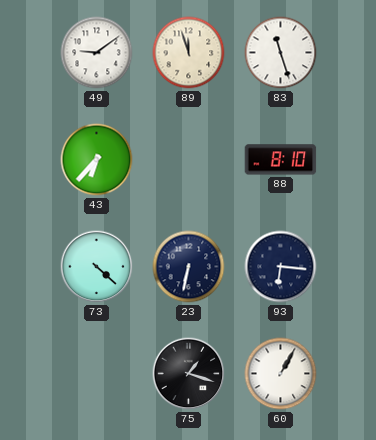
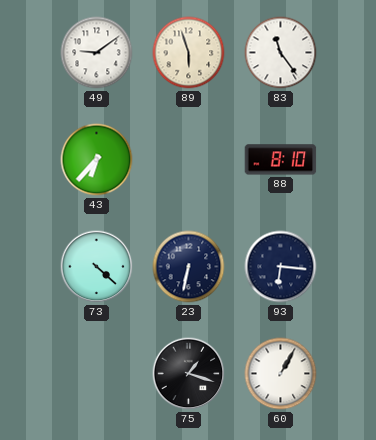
89: 11:57 -> 5:57 (189, 53)
83: 11:27 -> 11:24 (281, 53)
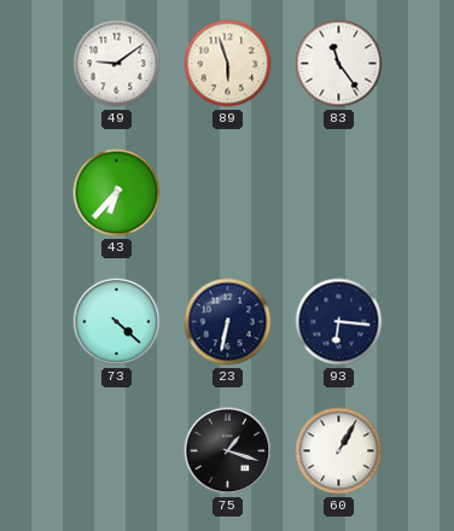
88: 8:10 -> none (281, 160)
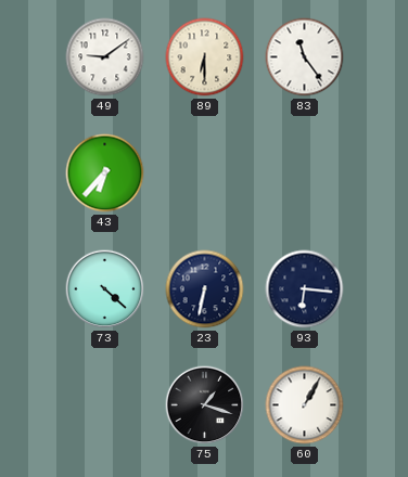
89: 5:57 -> 6:30 (205, 57)
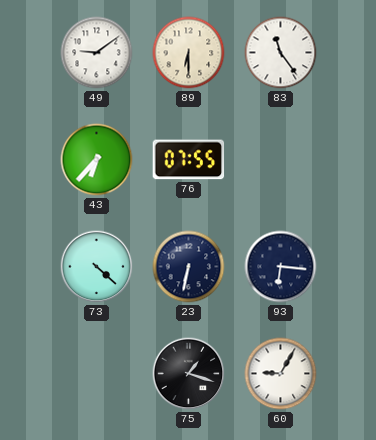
76: none -> 07:55 (189, 160)
60: 1:05 -> 9:05 (281, 374)
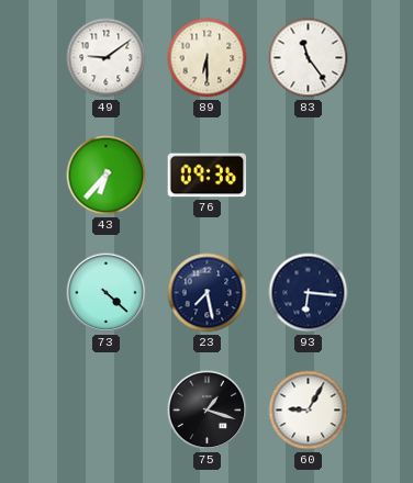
76: 07:55 -> 09:36 (208, 176)
23: 6:32 -> 7:28 (208, 293)
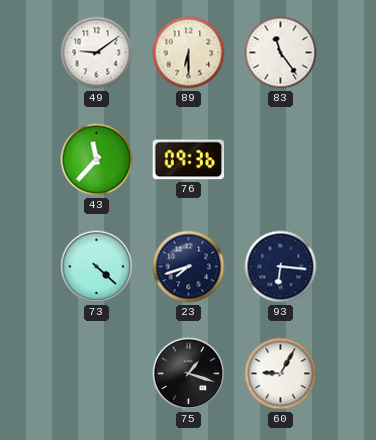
43: 6:37 -> 11:37 (97, 160)
23: 7:28 -> 7:42 (189, 267)
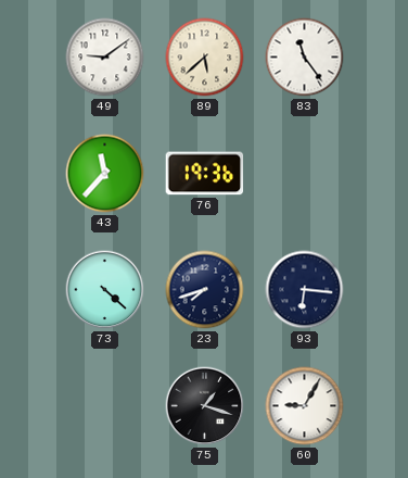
89: 6:30 -> 5:38 (205, 58)
76: 09:36 -> 19:36 (205, 174)
